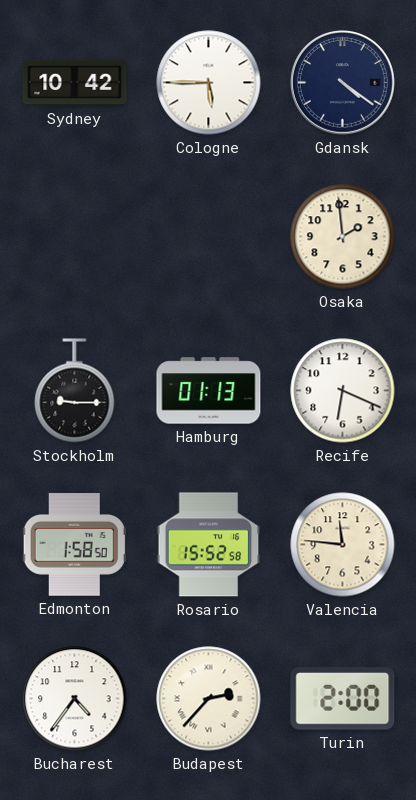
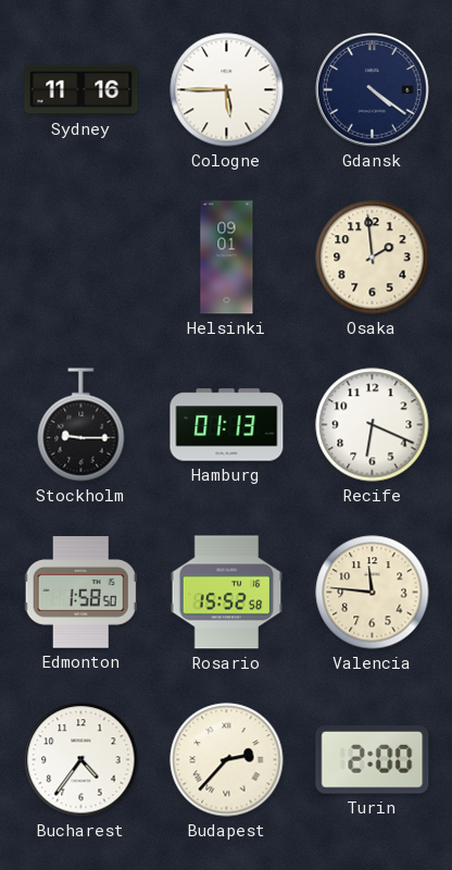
Sydney: 10:42 -> 11:16 (81, 90)
Helsinki: none -> 09:01 (227, 258)
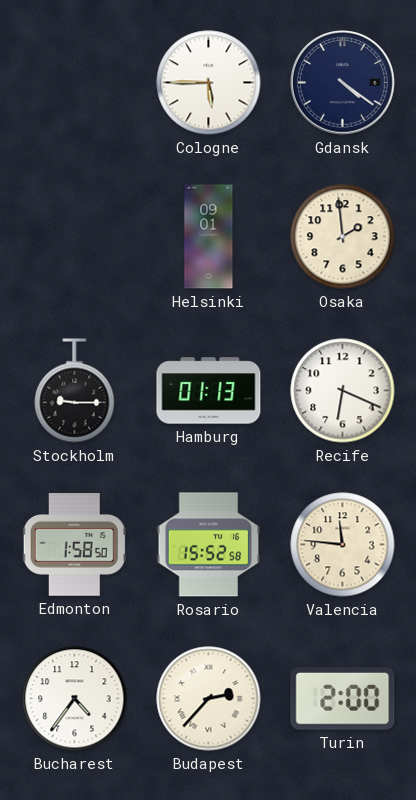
Sydney: 11:16 -> none (81, 90)
